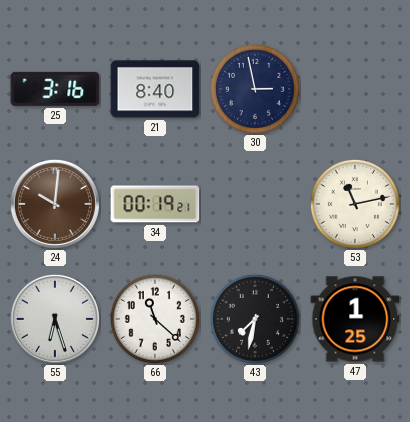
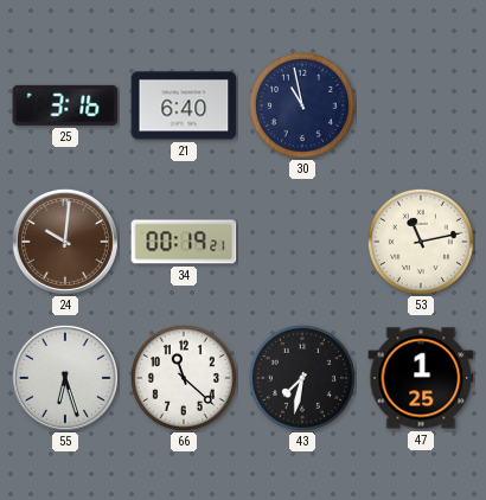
21: 8:40 -> 6:40 (184, 105)
30: 2:58 -> 10:58 (302, 105)
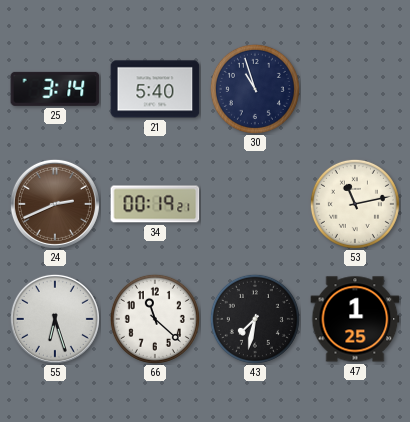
25: 3:16 -> 3:14 (55, 89)
21: 6:40 -> 5:40 (155, 89)
30: 10:58 -> 10:57 (255, 89)
24: 10:01 -> 2:41 (55, 204)
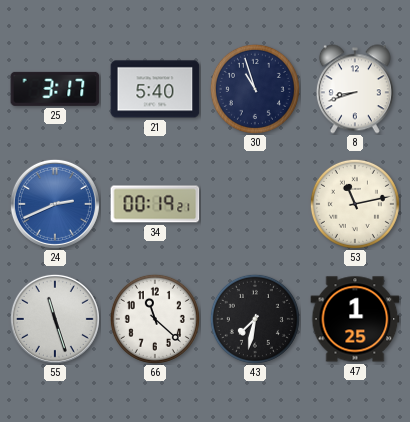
25: 3:14 -> 3:17 (55, 89)
8: none -> 8:42 (355, 89)
24 dial: brown -> blue (55, 204)
55: 6:27 -> 11:27 (55, 319)
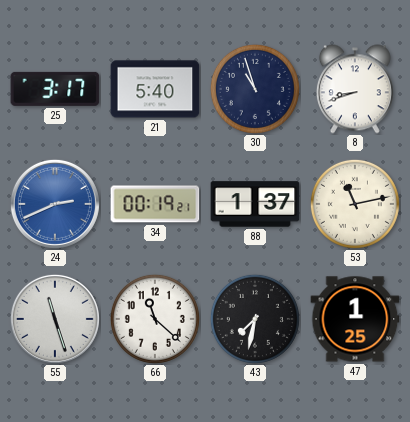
88: none -> 1:37 (255, 204)
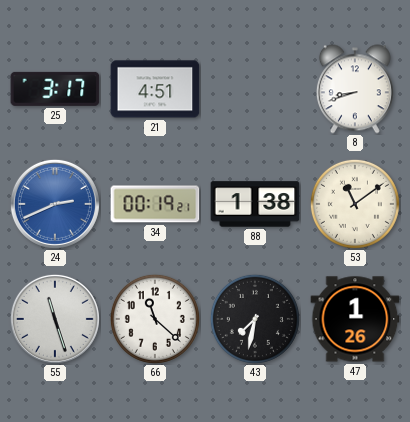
21: 5:40 -> 4:51 (155, 89)
30: 10:57 -> none (255, 89)
88: 1:37 -> 1:38 (255, 204)
53: 11:13 -> 11:09 (355, 204)
47: 1:25 -> 1:26 (355, 319)
